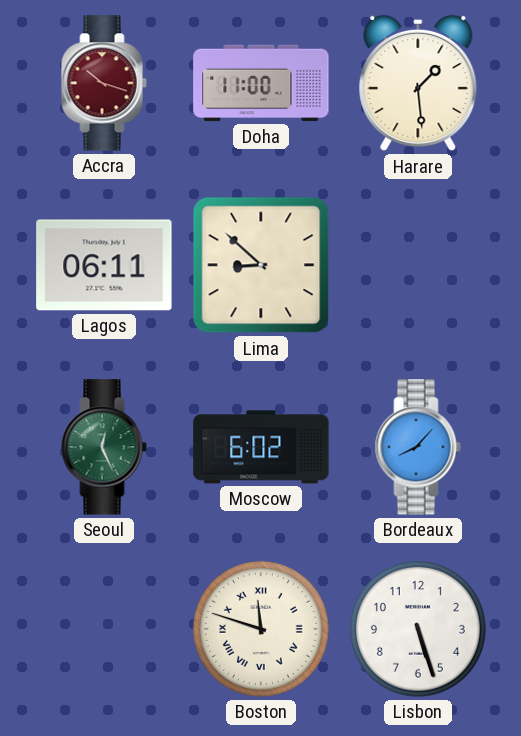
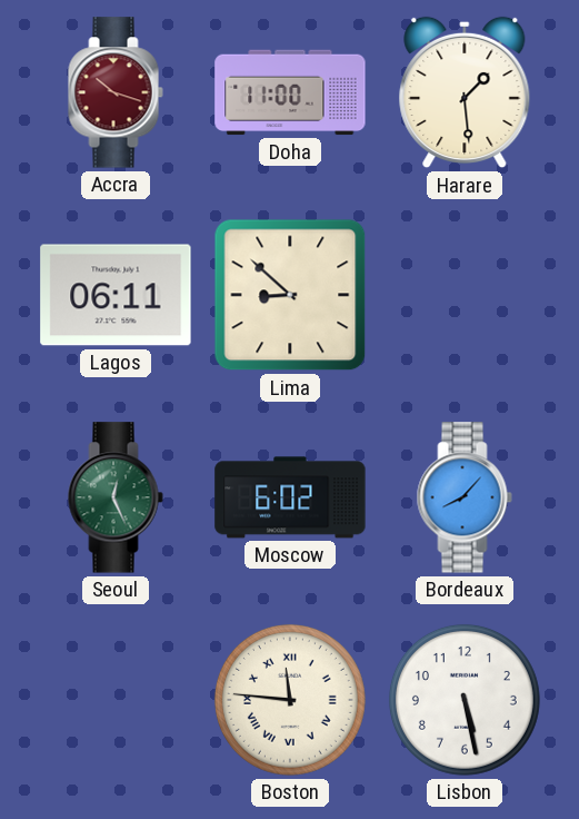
Boston: 11:48 -> 11:46 (290, 700)
Lisbon: 5:27 -> 5:28 (465, 700)
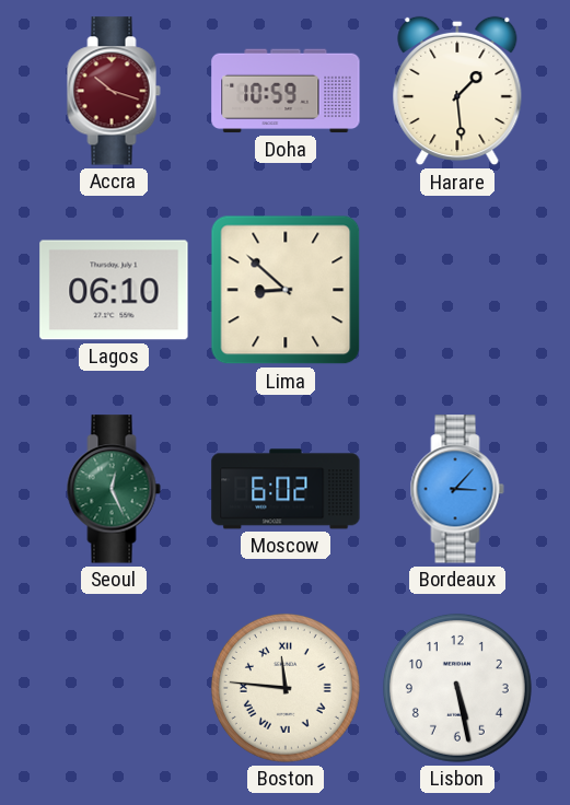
Doha: 11:00 -> 10:59 (286, 91)
Lagos: 06:11 -> 06:10 (114, 290)
Bordeaux: 8:07 -> 3:07 (457, 489)
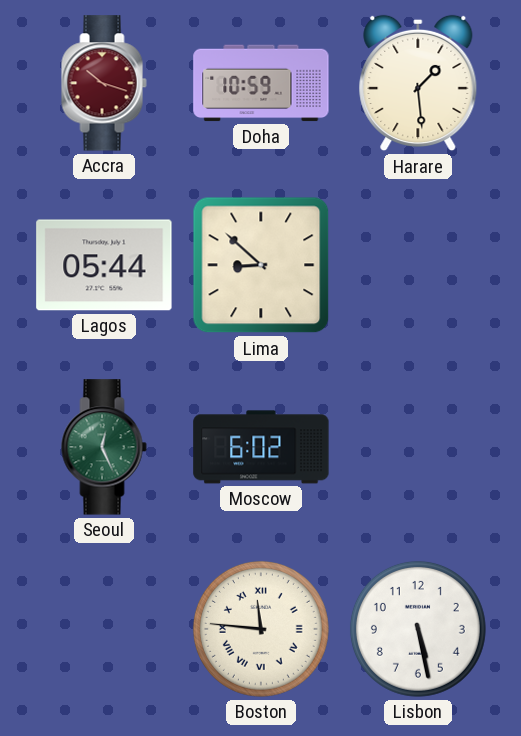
Lagos: 06:10 -> 05:44 (104, 265)
Bordeaux: 3:07 -> none (457, 489)
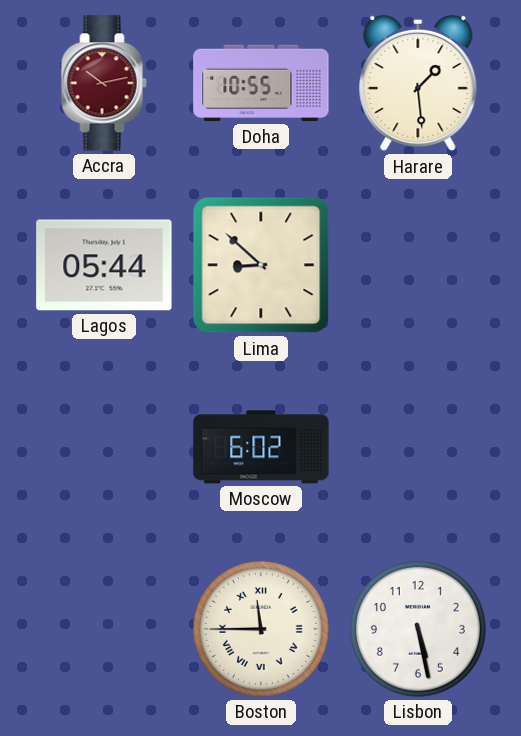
Accra: 10:18 -> 10:13 (104, 83)
Doha: 10:59 -> 10:55 (261, 83)
Seoul: 12:26 -> none (104, 447)
Boston: 11:46 -> 11:45 (261, 629)
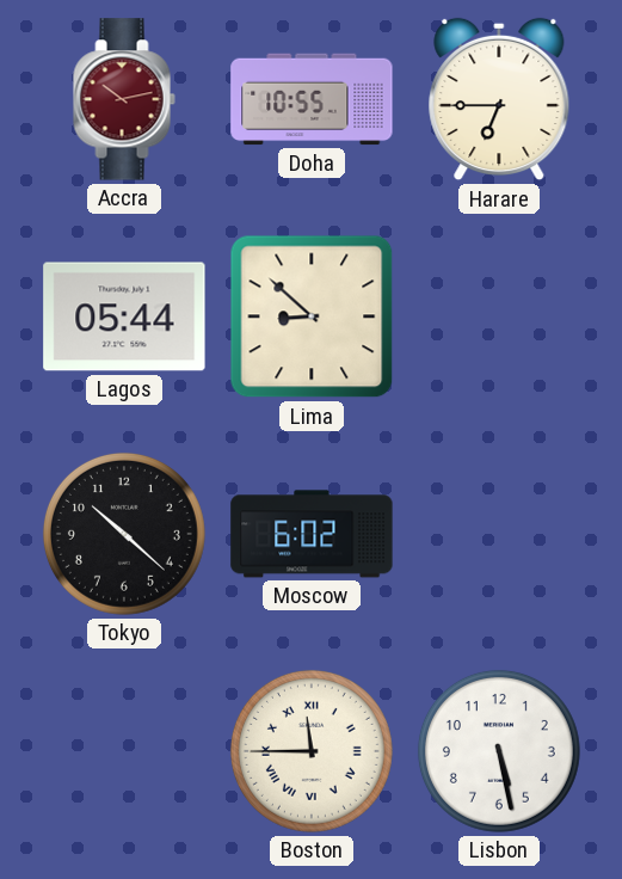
Harare: 1:29 -> 6:45 (499, 99)
Tokyo: none -> 10:22 (124, 534)
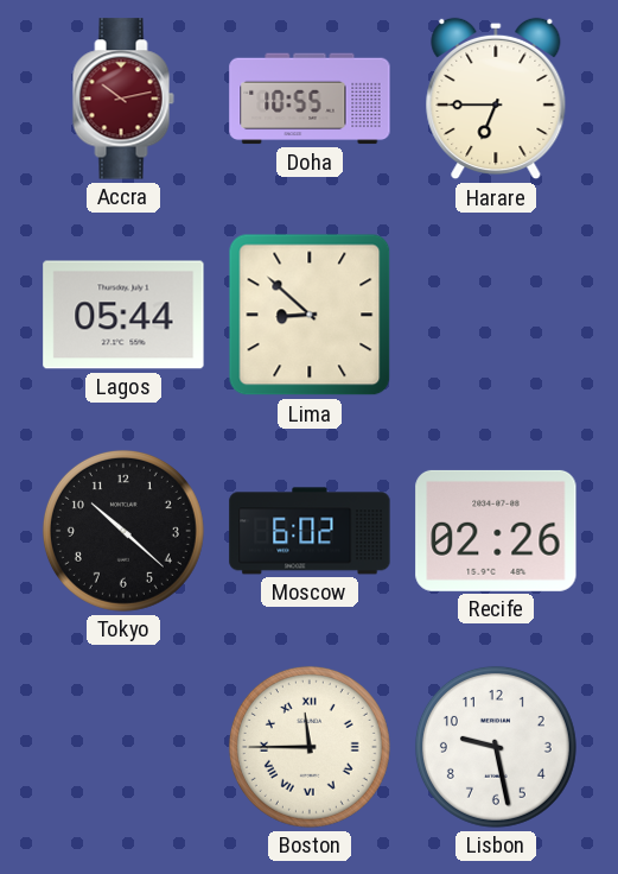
Recife: none -> 02:26 (496, 531)
Lisbon: 5:28 -> 9:28 (496, 747)
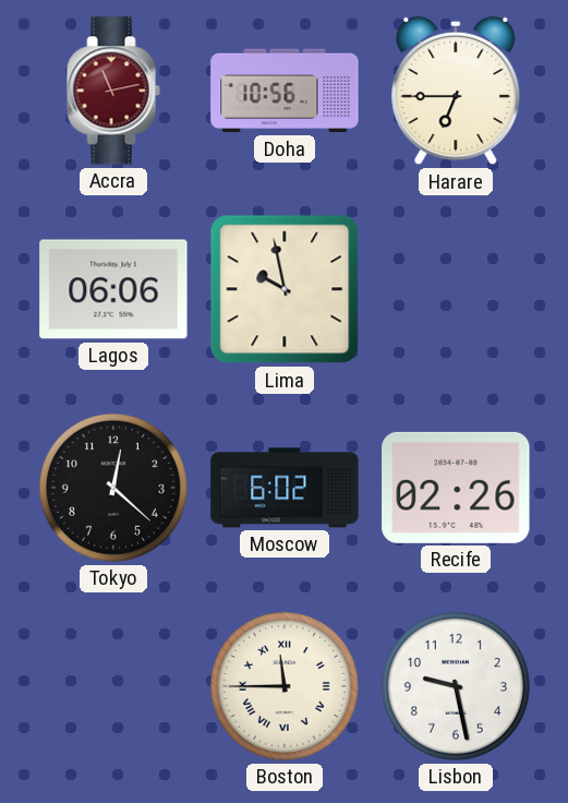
Accra: 10:13 -> 11:13 (113, 91)
Doha: 10:55 -> 10:56 (285, 91)
Lagos: 05:44 -> 06:06 (113, 289)
Lima: 8:52 -> 9:58 (285, 289)
Tokyo: 10:22 -> 12:22 (113, 488)
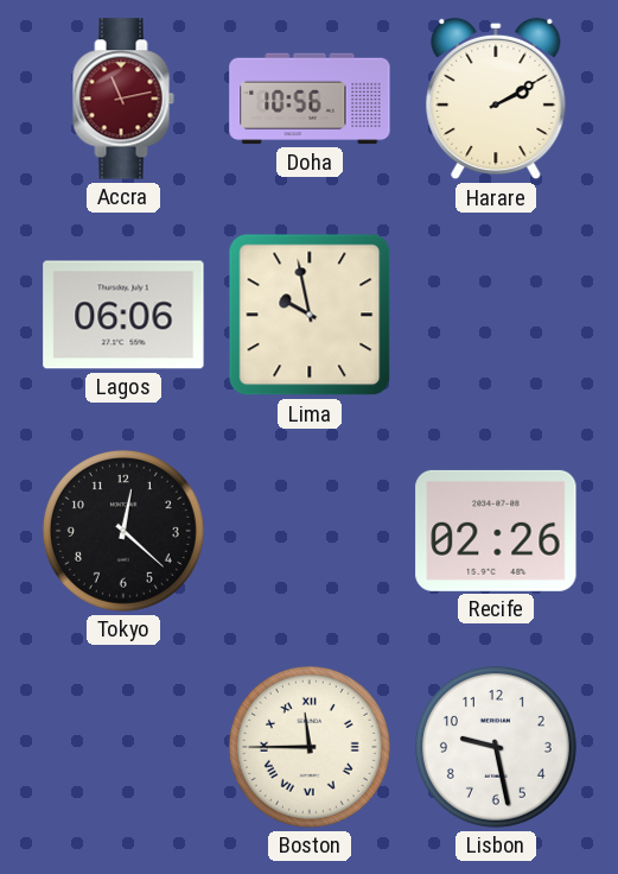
Harare: 6:45 -> 2:10 (496, 99)
Moscow: 6:02 -> none (285, 488)
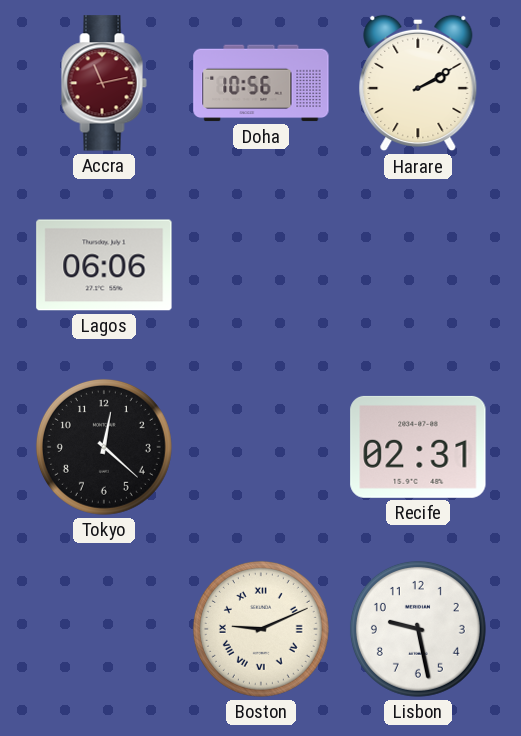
Lima: 9:58 -> none (310, 315)
Recife: 02:26 -> 02:31 (418, 447)
Boston: 11:45 -> 9:11 (261, 629)
